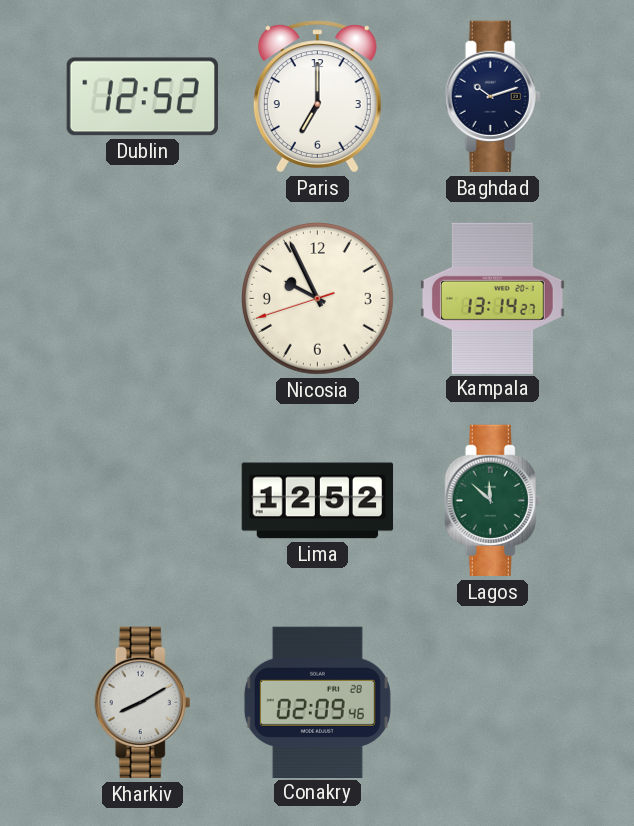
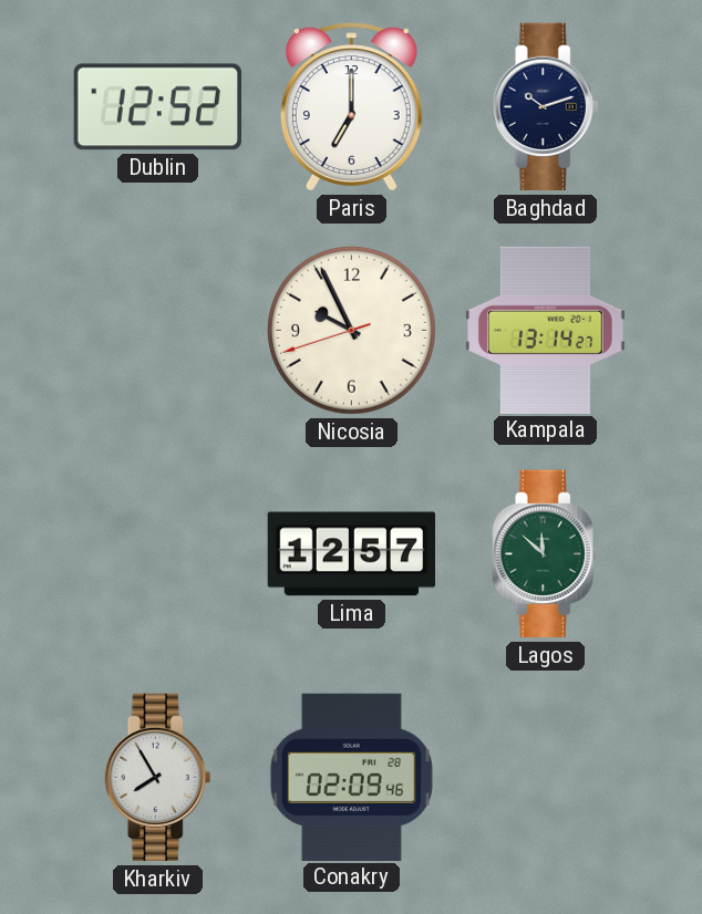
Lima: 12:52 -> 12:57 (352, 554)
Kharkiv: 8:10 -> 7:55 (158, 778)
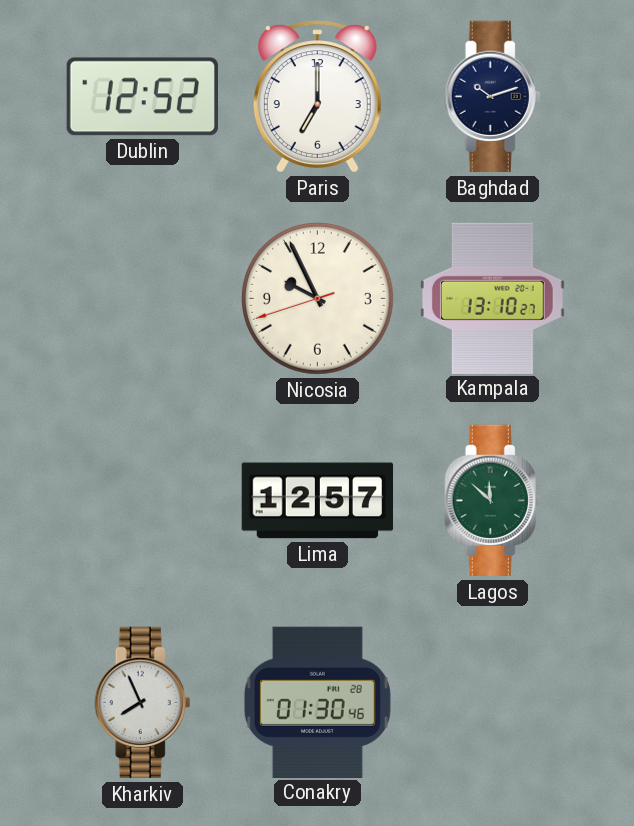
Kampala: 13:14 -> 13:10 (492, 298)
Kharkiv: 7:55 -> 7:56 (143, 703)
Conakry: 02:09 -> 01:30 (317, 702)
